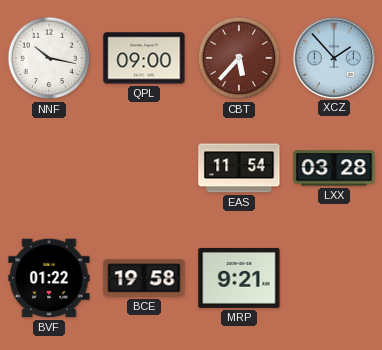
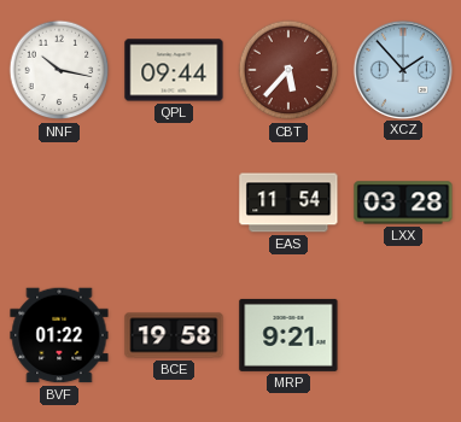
QPL: 09:00 -> 09:44 (174, 70)
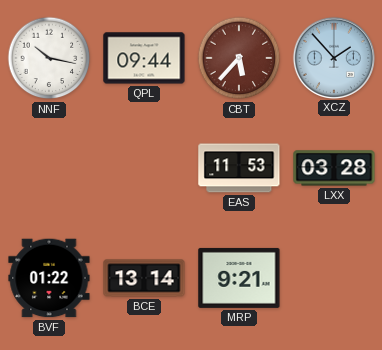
EAS: 11:54 -> 11:53 (239, 168)
BCE: 19:58 -> 13:14 (144, 278)
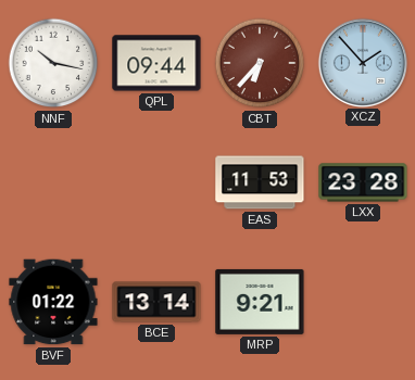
CBT: 5:37 -> 6:37 (260, 63)
LXX: 03:28 -> 23:28 (363, 182)
